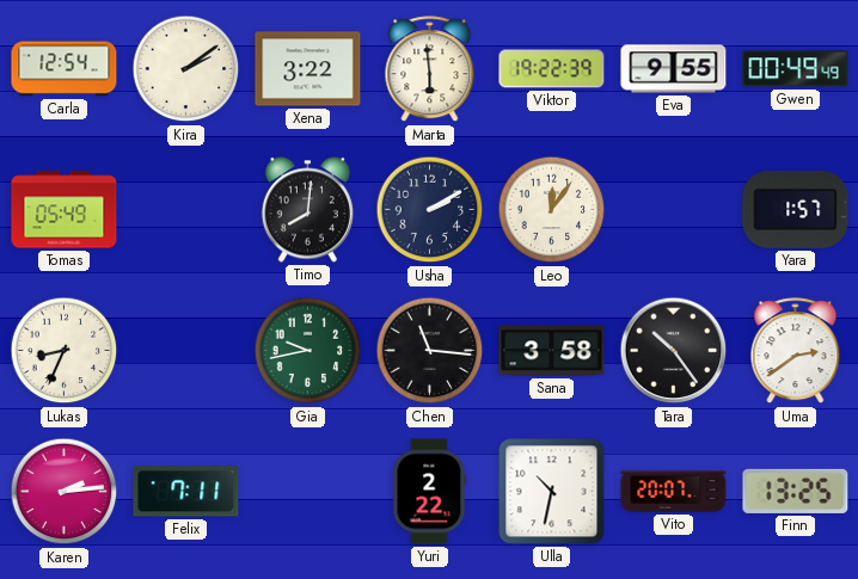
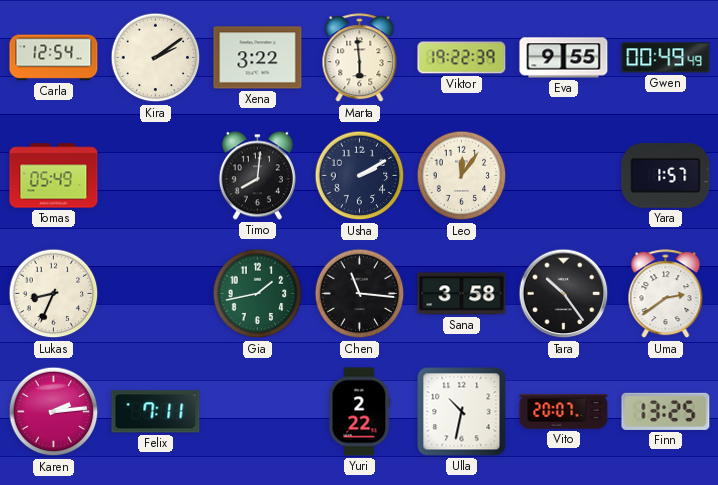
Gia: 9:43 -> 1:43 (258, 294)
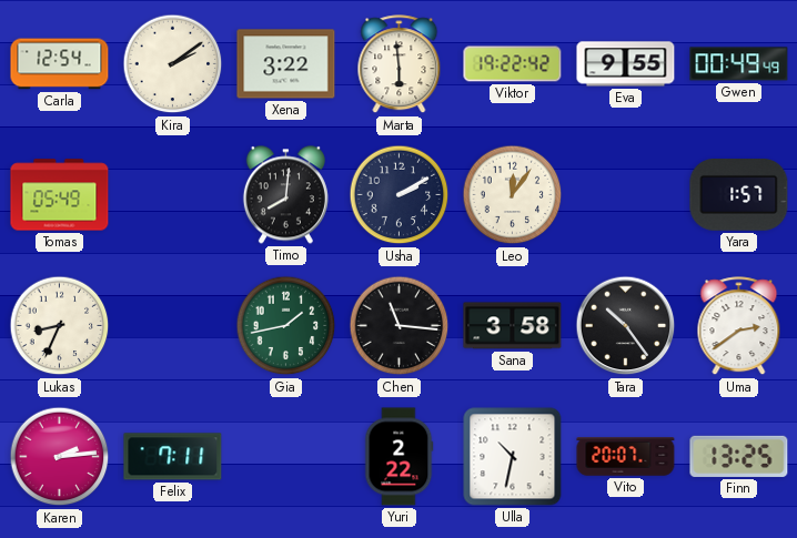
Viktor: 19:22:39 -> 19:22:42 (513, 64)
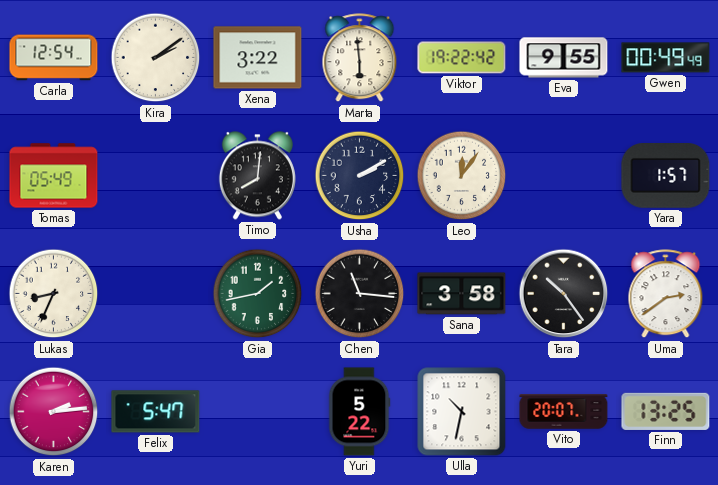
Felix: 7:11 -> 5:47 (156, 412)
Yuri: 2:22 -> 5:22 (360, 412)
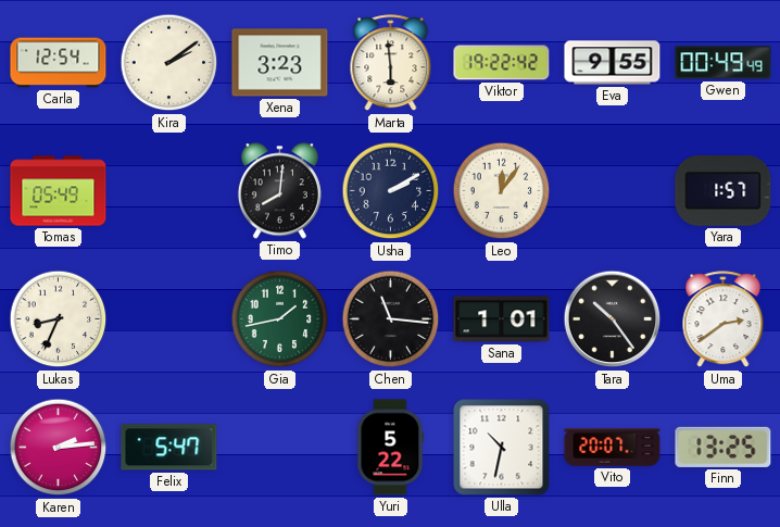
Xena: 3:22 -> 3:23 (280, 63)
Sana: 3:58 -> 1:01 (502, 319)
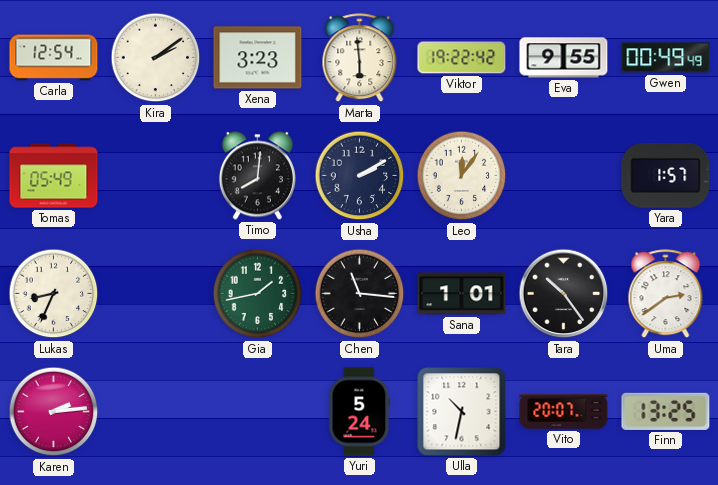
Felix: 5:47 -> none (169, 448)
Yuri: 5:22 -> 5:24 (360, 412)
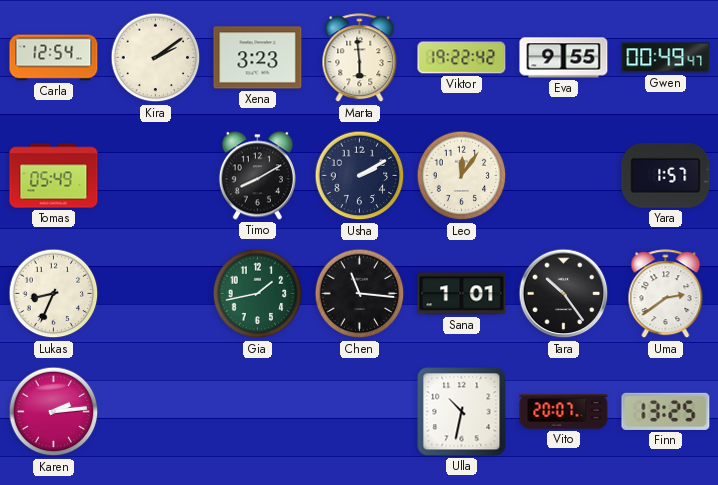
Gwen: 00:49:49 -> 00:49:47 (666, 58)
Timo: 8:01 -> 8:10 (257, 176)
Yuri: 5:24 -> none (360, 412)
